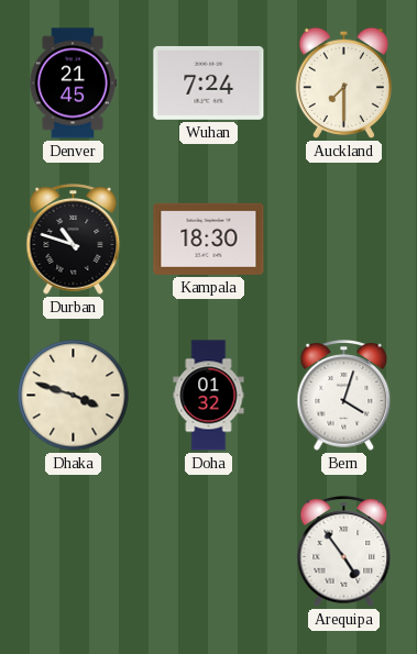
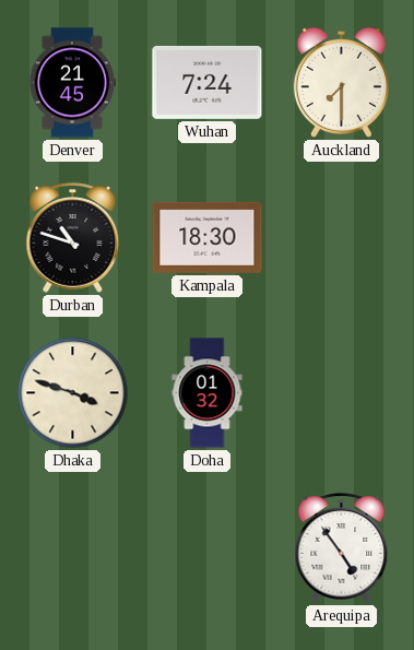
Bern: 4:03 -> none (344, 396)
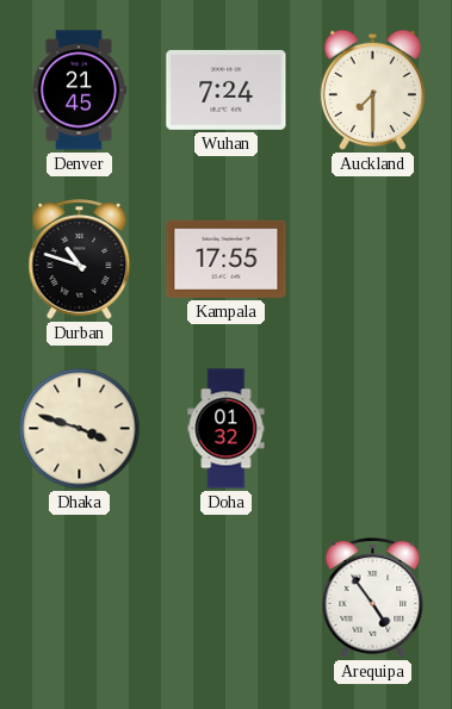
Kampala: 18:30 -> 17:55 (227, 259)
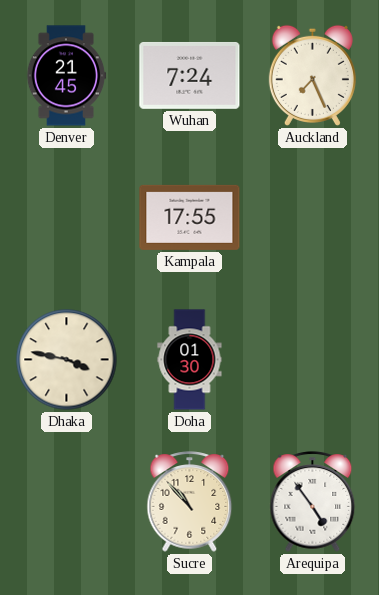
Auckland: 7:30 -> 7:26 (312, 75)
Durban: 10:48 -> none (80, 260)
Dhaka: 3:48 -> 3:47 (67, 360)
Doha: 01:32 -> 01:30 (190, 360)
Sucre: none -> 10:53 (190, 502)
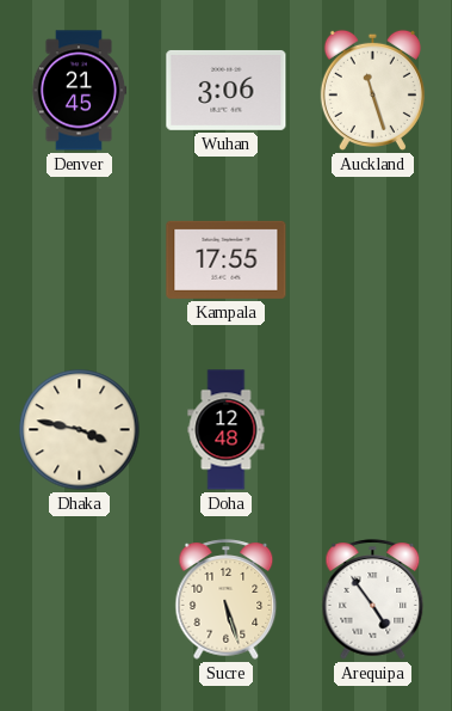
Wuhan: 7:24 -> 3:06 (227, 90)
Auckland: 7:26 -> 11:27 (372, 90)
Doha: 01:30 -> 12:48 (227, 430)
Sucre: 10:53 -> 5:27 (227, 600)
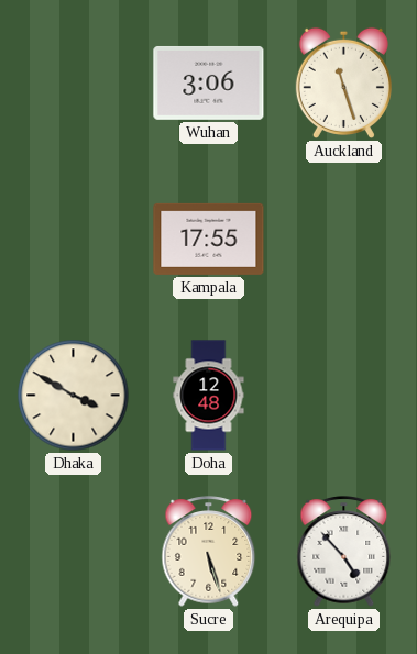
Denver: 21:45 -> none (79, 91)
Dhaka: 3:47 -> 3:50 (74, 396)
Arequipa: 4:54 -> 4:53 (344, 552)
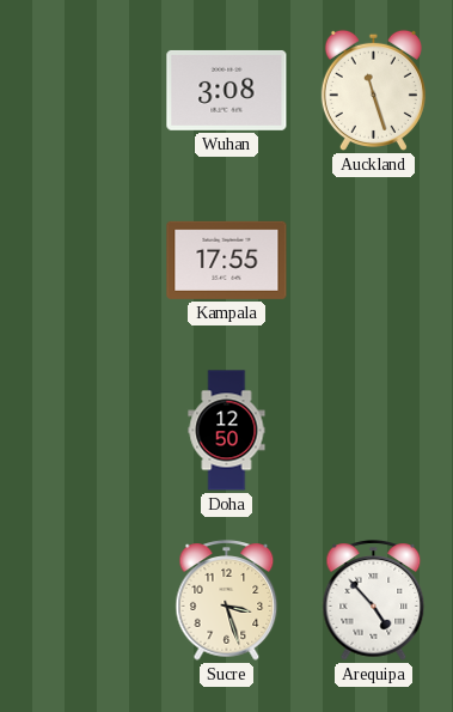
Wuhan: 3:06 -> 3:08 (227, 90)
Dhaka: 3:50 -> none (74, 396)
Doha: 12:48 -> 12:50 (227, 431)
Sucre: 5:27 -> 3:27 (227, 601)
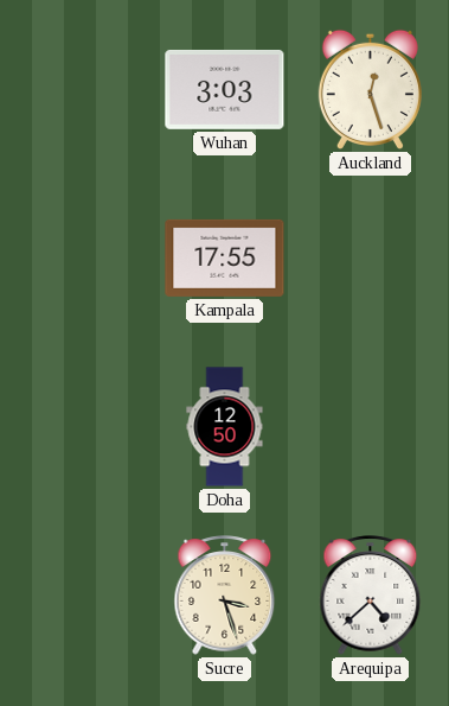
Wuhan: 3:08 -> 3:03 (225, 89)
Auckland: 11:27 -> 12:27 (370, 89)
Arequipa: 4:53 -> 4:38 (371, 596)
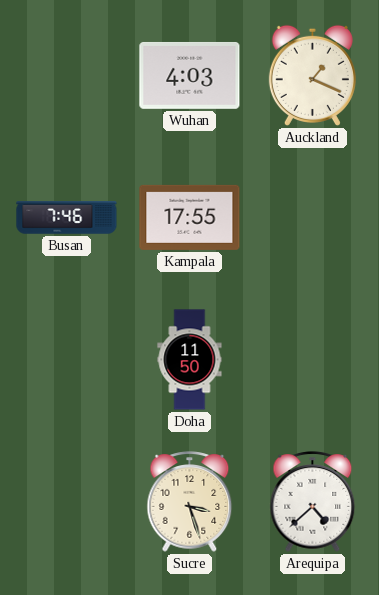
Wuhan: 3:03 -> 4:03 (190, 75)
Auckland: 12:27 -> 1:19 (312, 75)
Busan: none -> 7:46 (67, 218)
Doha: 12:50 -> 11:50 (190, 360)
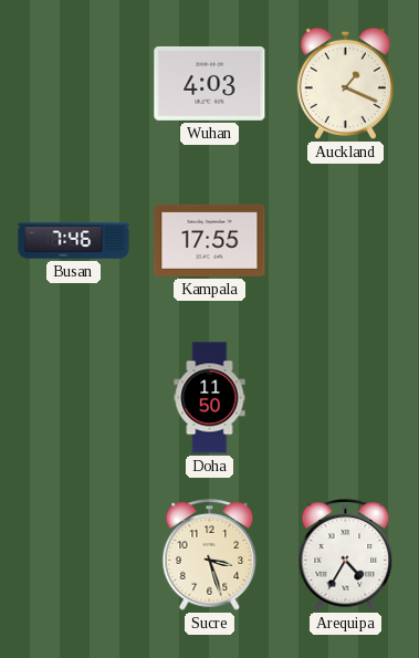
Arequipa: 4:38 -> 4:35 (346, 555)
